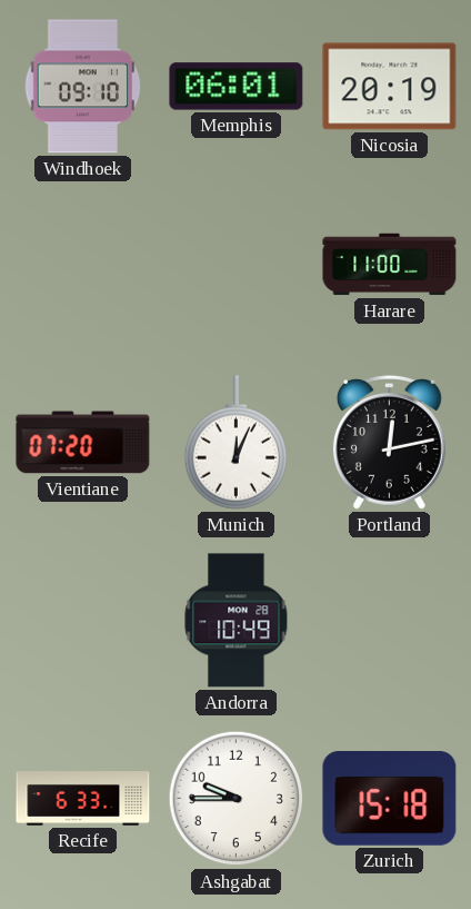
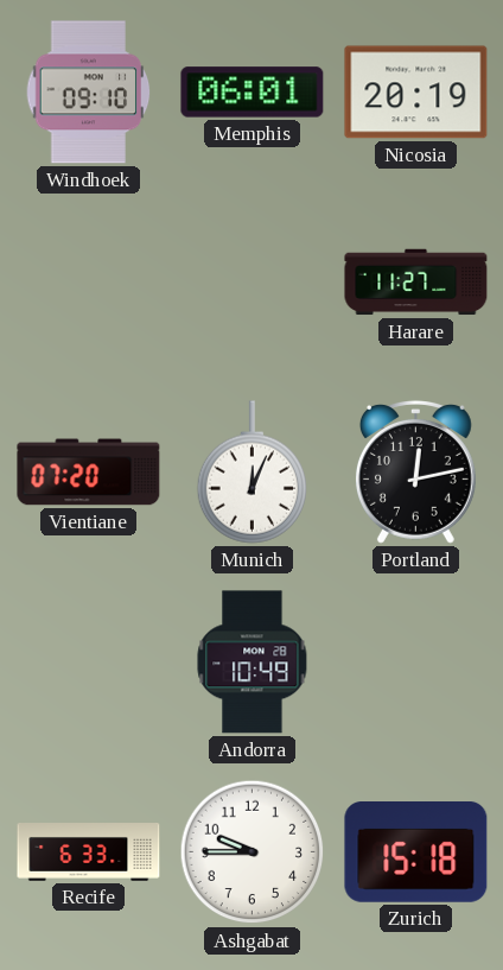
Harare: 11:00 -> 11:27 (416, 283)
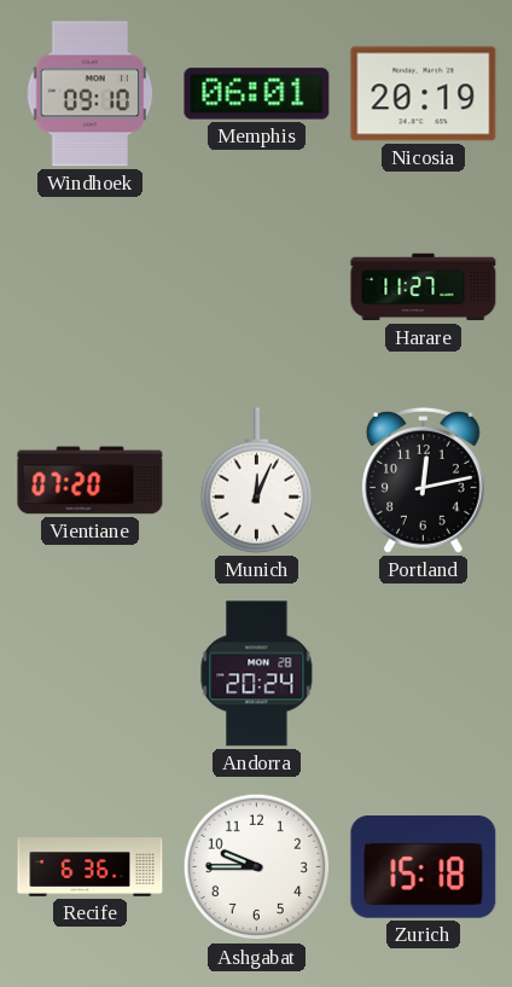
Andorra: 10:49 -> 20:24 (257, 674)
Recife: 6:33 -> 6:36 (91, 867)
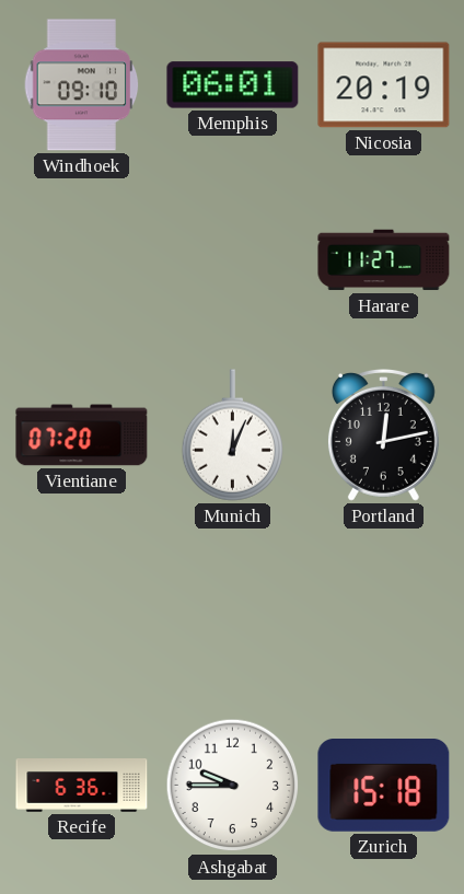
Andorra: 20:24 -> none (257, 674)
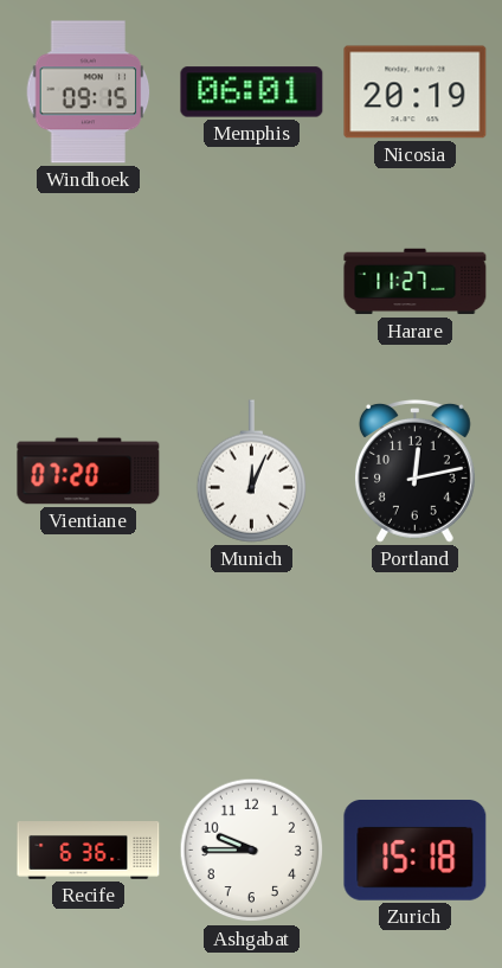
Windhoek: 09:10 -> 09:15 (89, 92)
